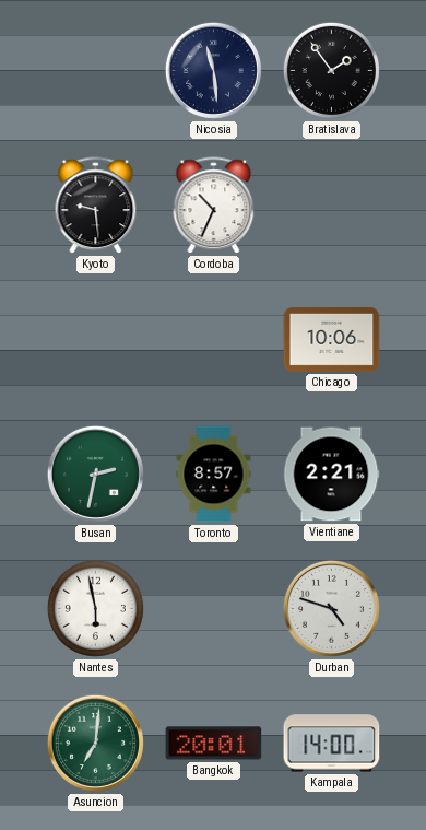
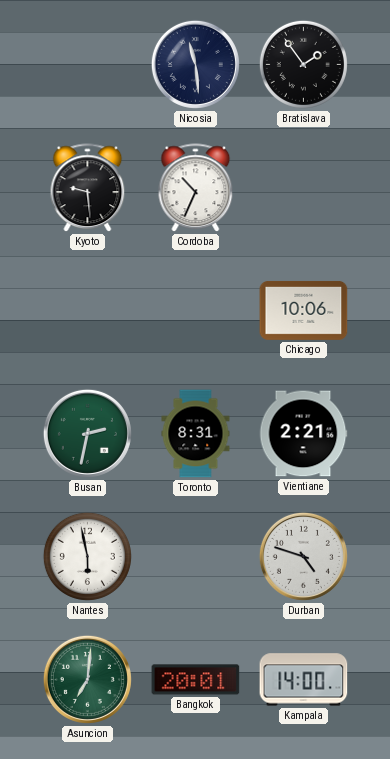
Toronto: 8:57 -> 8:31 (196, 434)
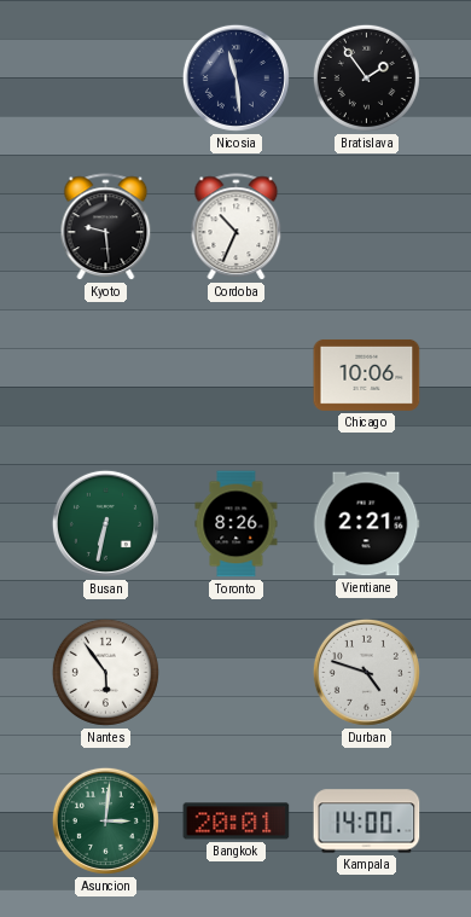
Busan: 2:32 -> 6:32 (105, 523)
Toronto: 8:31 -> 8:26 (237, 524)
Nantes: 5:58 -> 5:54 (105, 672)
Asuncion: 7:01 -> 3:01 (105, 820)
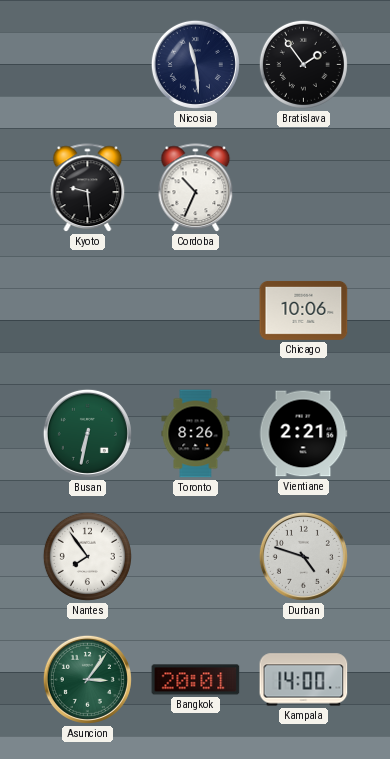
Nantes: 5:54 -> 7:54 (87, 556)
Asuncion: 3:01 -> 3:06 (87, 679)
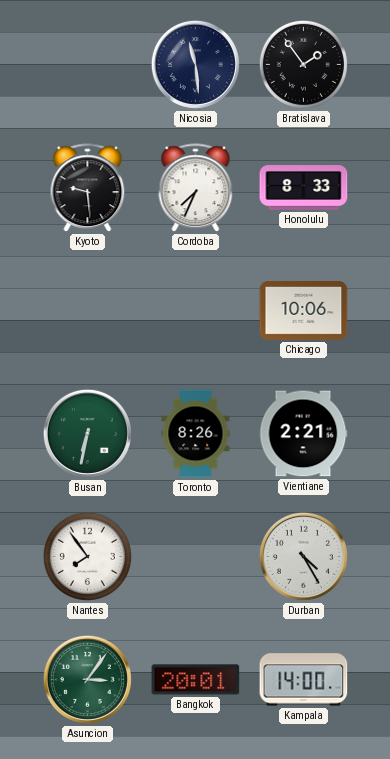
Cordoba: 10:34 -> 7:34 (196, 188)
Honolulu: none -> 8:33 (304, 188)
Durban: 4:48 -> 4:25 (303, 556)
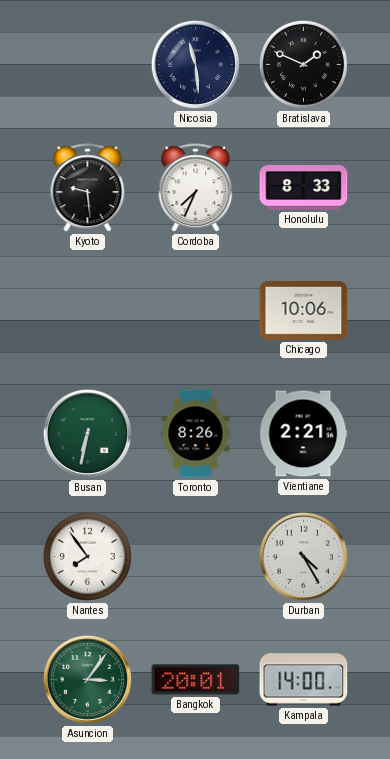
Bratislava: 1:54 -> 1:49 (303, 64)
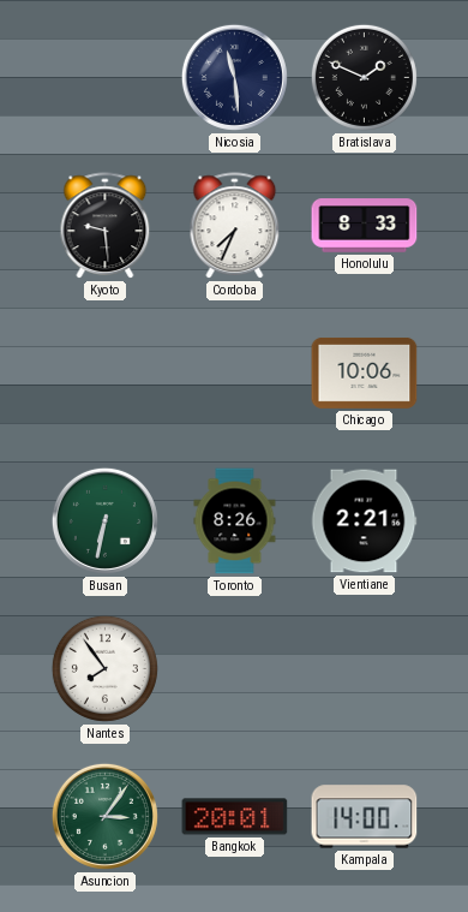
Durban: 4:25 -> none (303, 556)
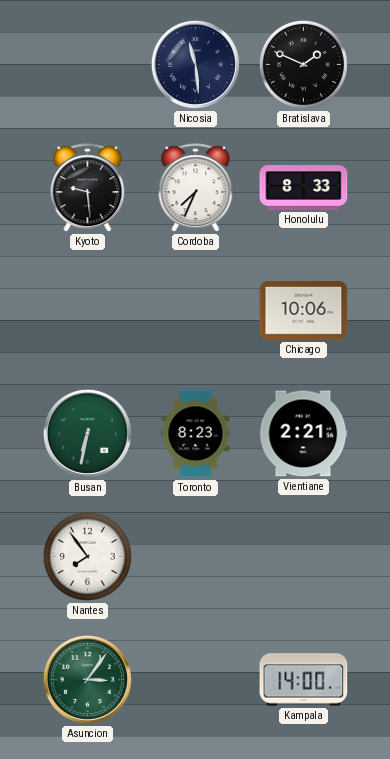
Toronto: 8:26 -> 8:23 (196, 434)
Bangkok: 20:01 -> none (235, 817)
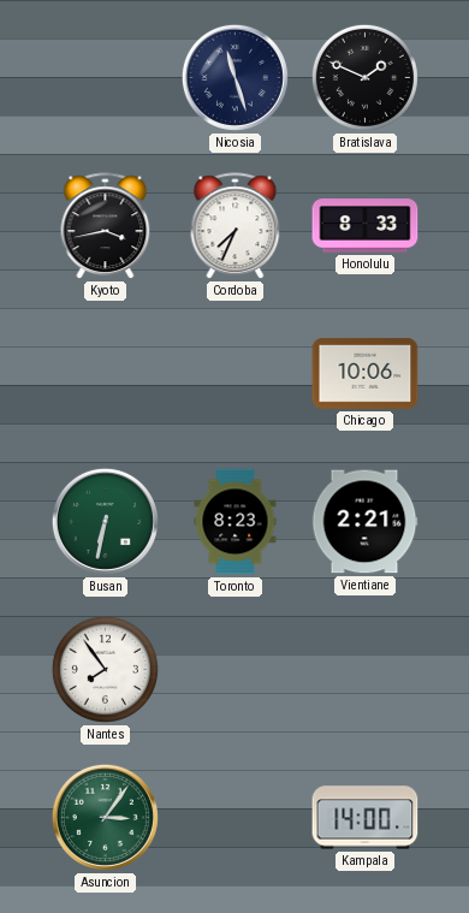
Nicosia: 11:29 -> 11:27 (234, 77)
Kyoto: 9:29 -> 3:43 (106, 226)
